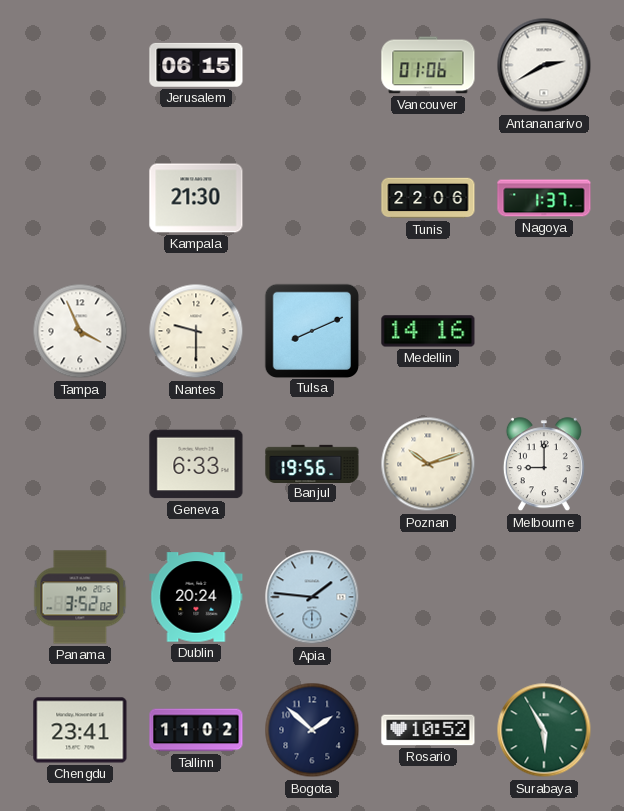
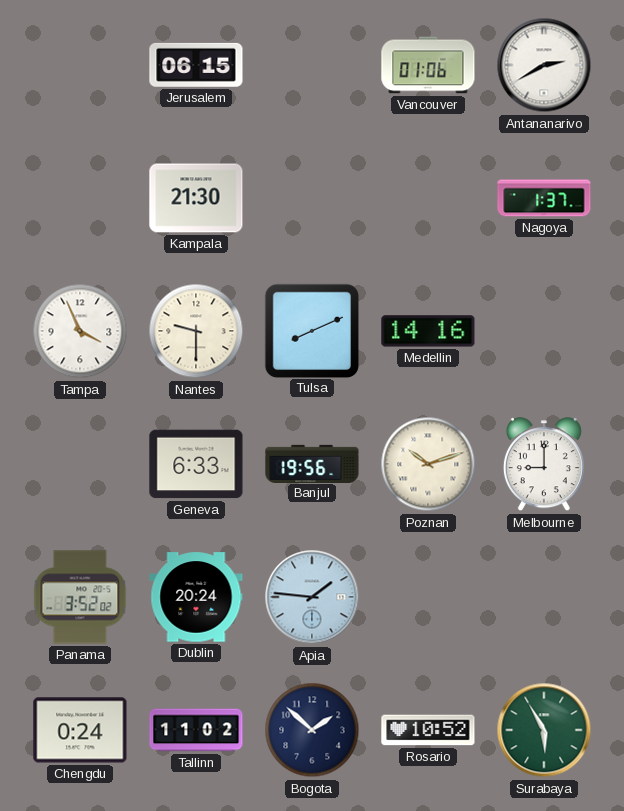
Tunis: 22:06 -> none (428, 198)
Chengdu: 23:41 -> 0:24 (80, 730)
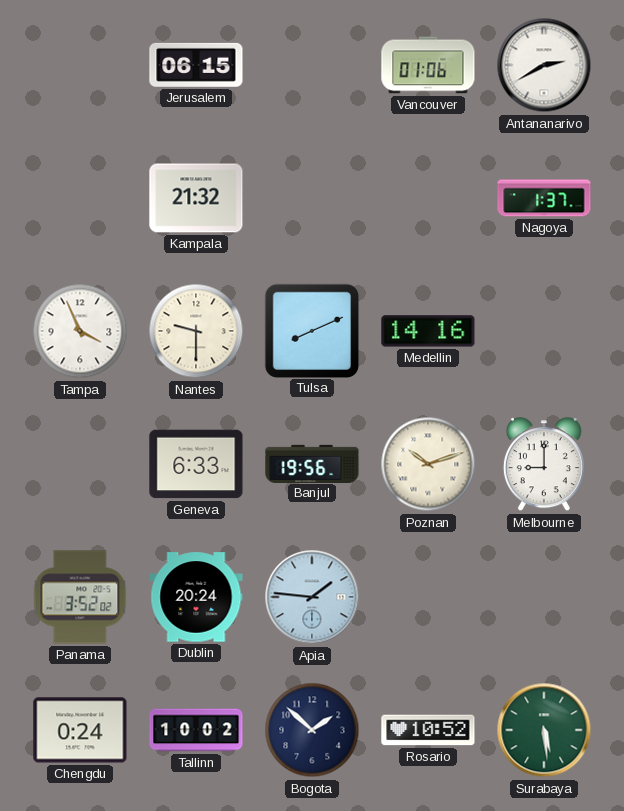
Kampala: 21:30 -> 21:32 (196, 198)
Tallinn: 11:02 -> 10:02 (196, 730)
Surabaya: 5:55 -> 5:29 (544, 730)
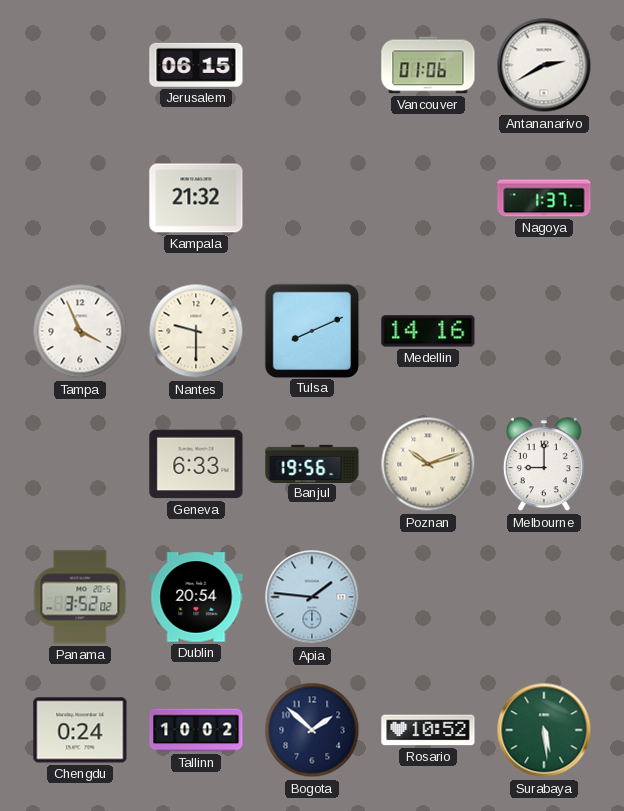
Dublin: 20:24 -> 20:54 (196, 597)
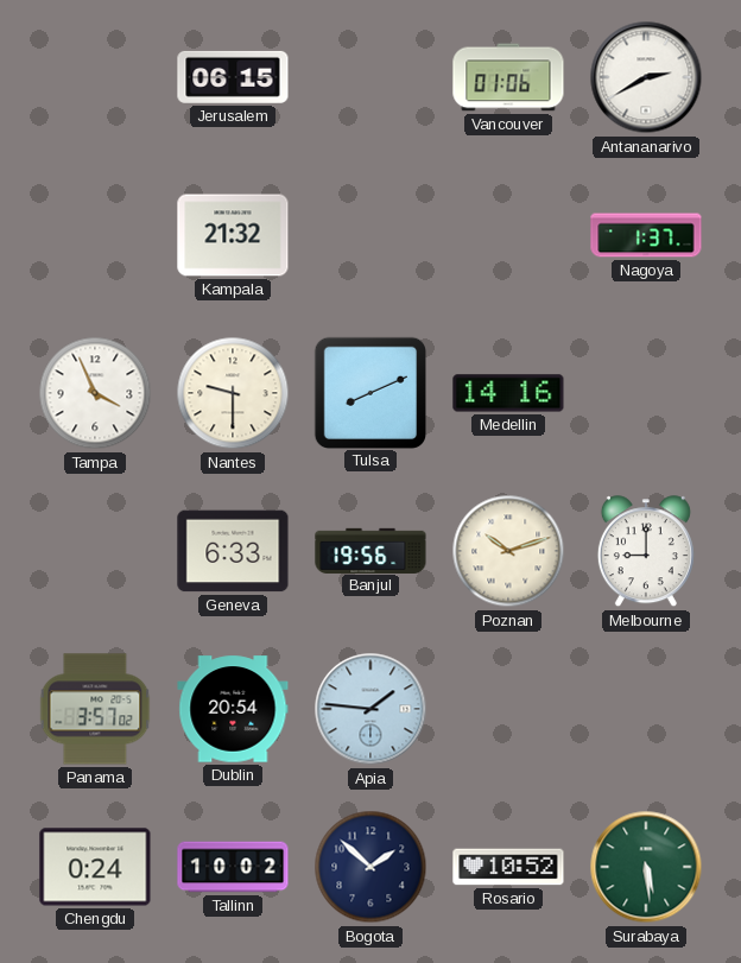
Panama: 3:52 -> 3:57 (95, 709)
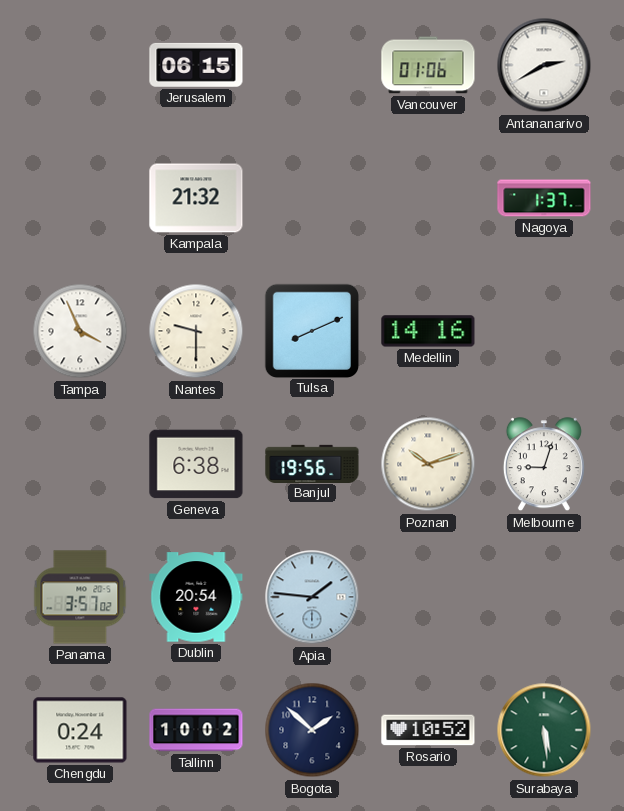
Geneva: 6:33 -> 6:38 (196, 464)
Melbourne: 9:00 -> 9:03 (544, 465)
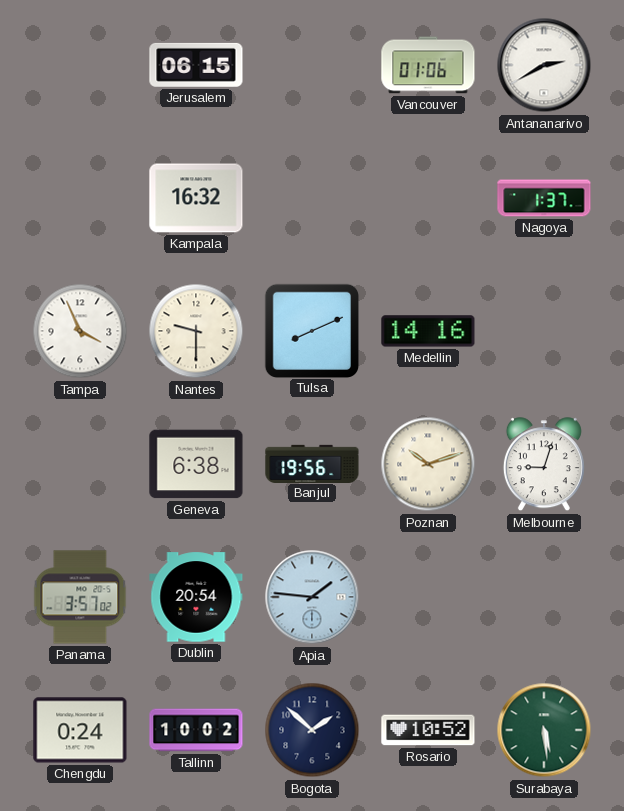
Kampala: 21:32 -> 16:32 (196, 198)
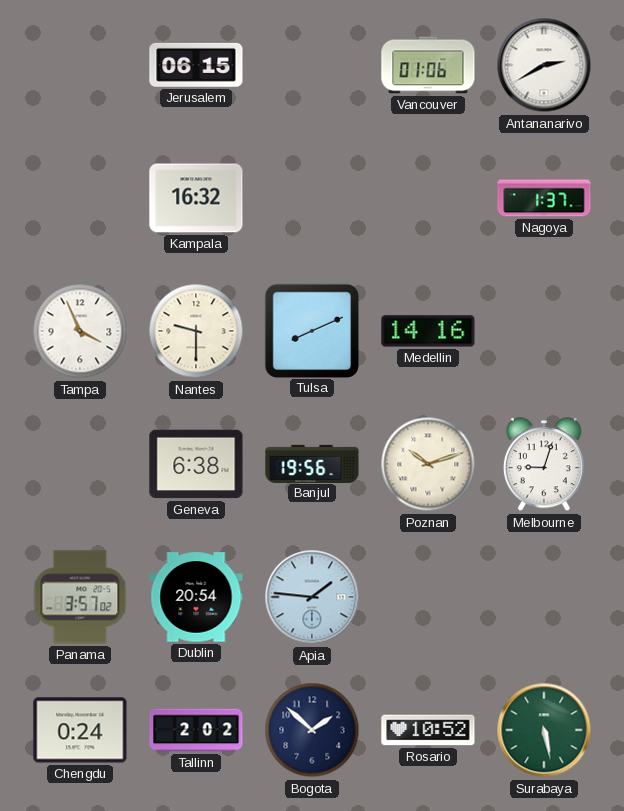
Tallinn: 10:02 -> 2:02 (196, 730)
Surabaya: 5:29 -> 5:28 (544, 730)
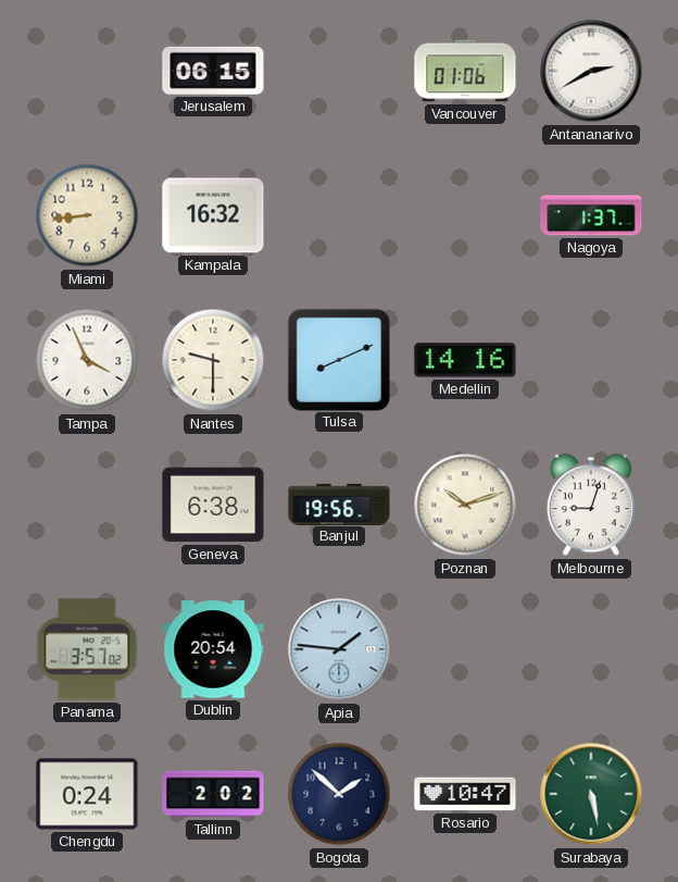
Miami: none -> 8:44 (87, 215)
Rosario: 10:52 -> 10:47 (465, 794)
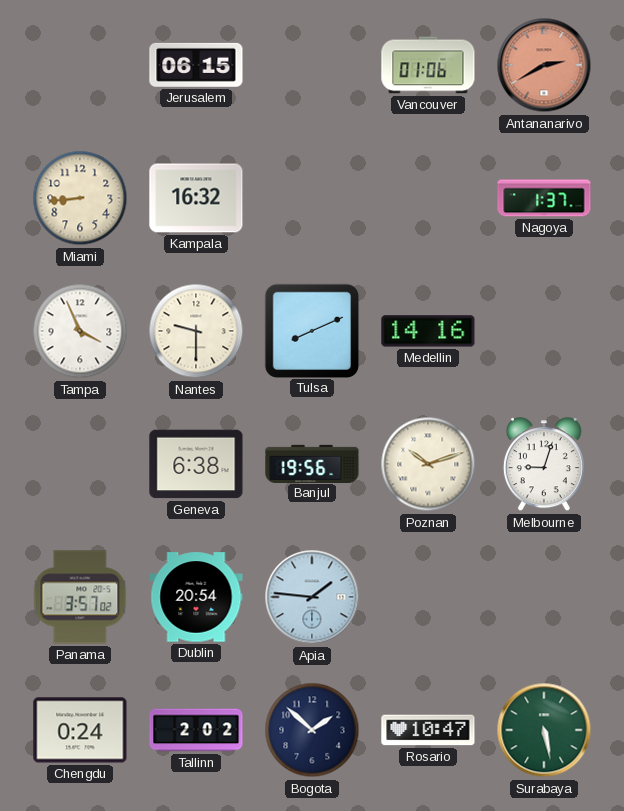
Antananarivo dial: white -> salmon (544, 65)
